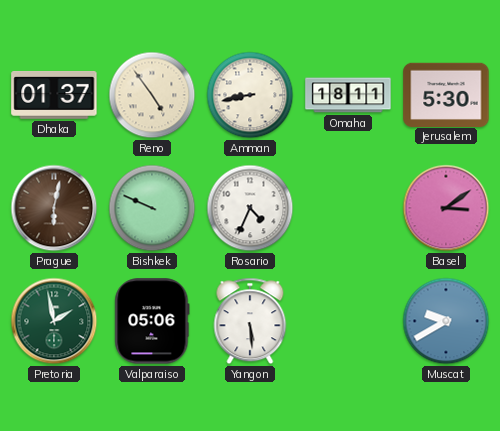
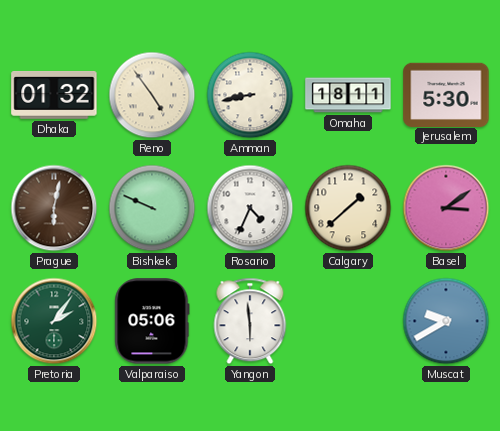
Dhaka: 01:37 -> 01:32 (54, 96)
Calgary: none -> 1:38 (348, 208)
Pretoria: 1:58 -> 2:06 (54, 321)
Yangon: 5:29 -> 5:59 (250, 321)
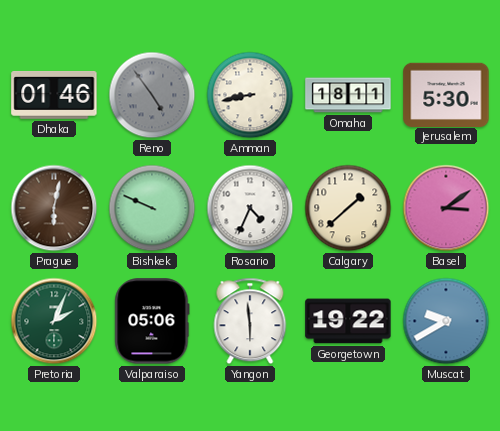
Dhaka: 01:32 -> 01:46 (54, 96)
Reno dial: cream -> grey (152, 95)
Pretoria: 2:06 -> 2:04 (54, 321)
Georgetown: none -> 19:22 (348, 321)
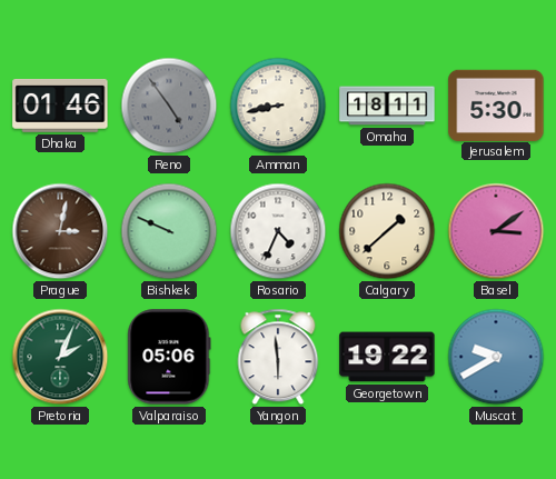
Prague: 6:02 -> 3:02 (60, 231)
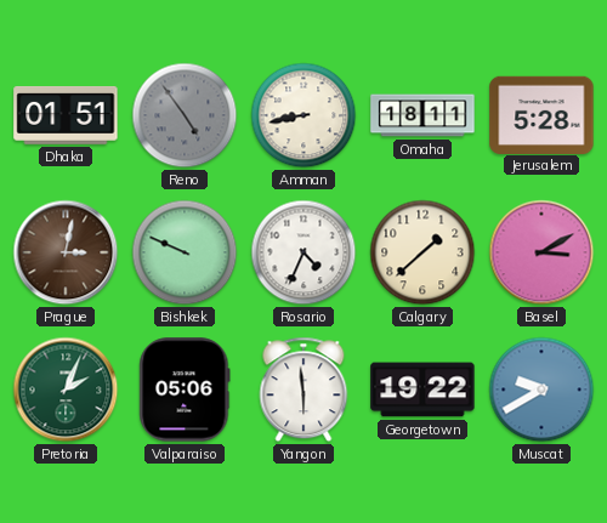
Dhaka: 01:46 -> 01:51 (66, 116)
Jerusalem: 5:30 -> 5:28 (541, 114)
Basel: 3:09 -> 3:10 (541, 252)
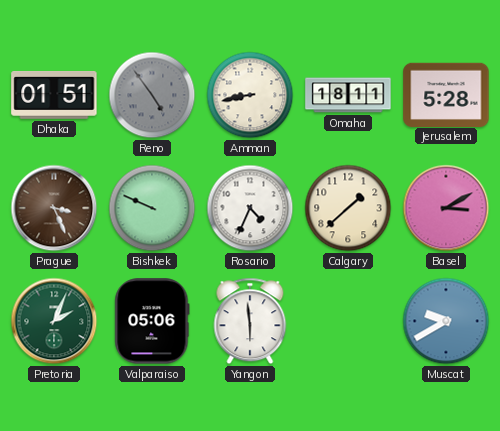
Prague: 3:02 -> 3:26 (54, 208)
Georgetown: 19:22 -> none (422, 390)
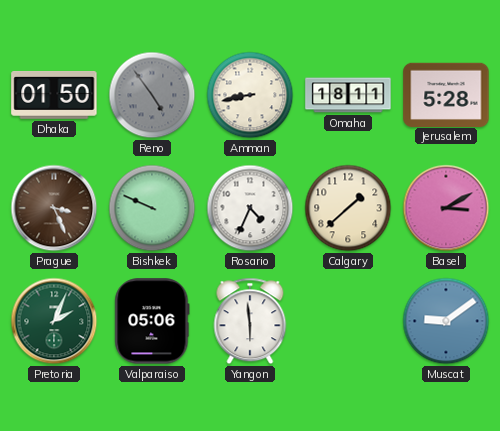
Dhaka: 01:51 -> 01:50 (54, 96)
Muscat: 9:40 -> 9:09 (446, 321)
